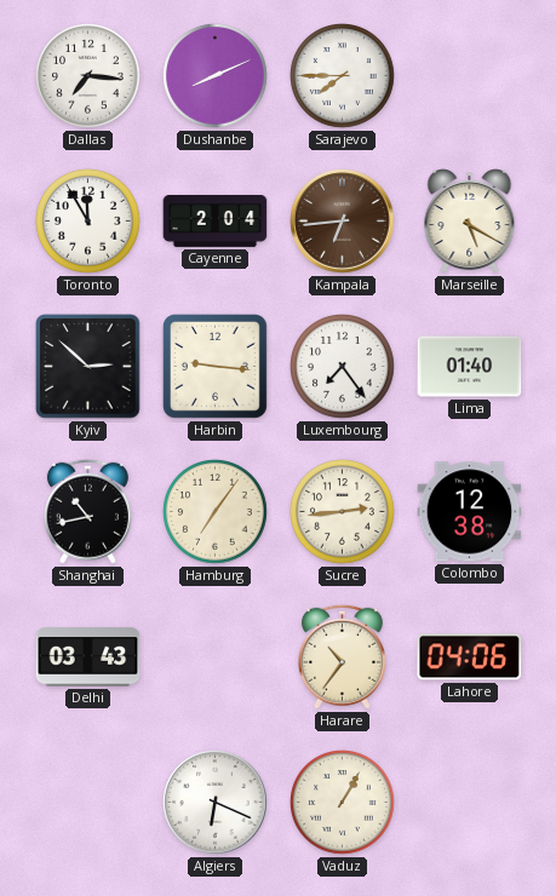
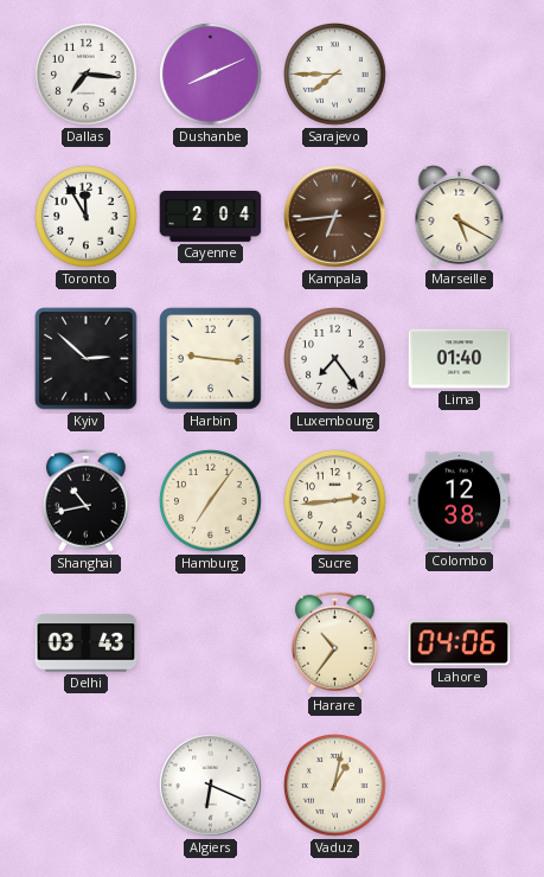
Vaduz: 1:05 -> 1:02 (335, 786)
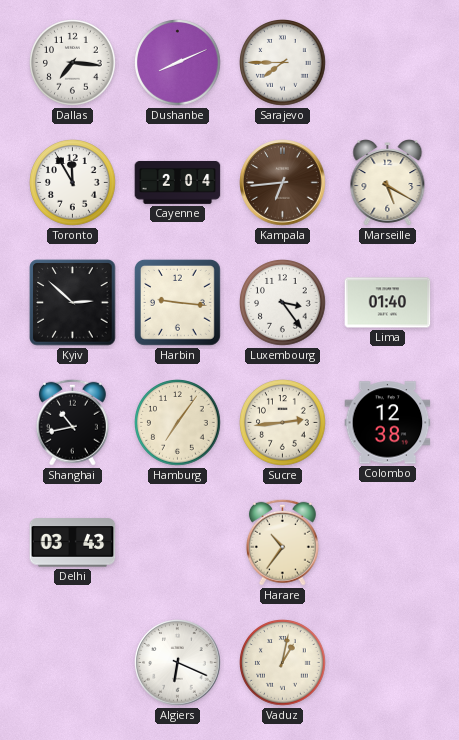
Luxembourg: 7:24 -> 3:24 (283, 303)
Lahore: 04:06 -> none (460, 644)
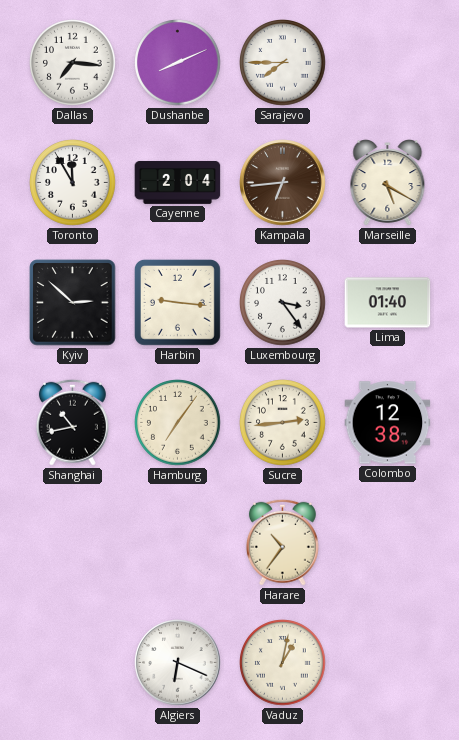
Delhi: 03:43 -> none (73, 543)
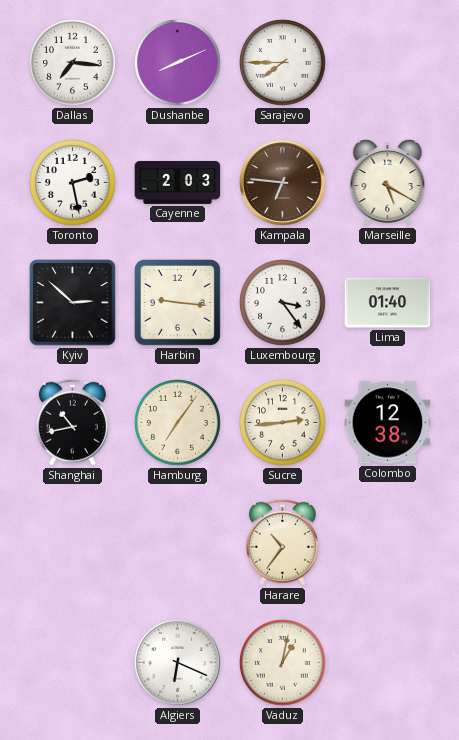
Toronto: 11:55 -> 2:28 (73, 183)
Cayenne: 2:04 -> 2:03 (178, 182)
Kampala: 6:44 -> 6:46 (283, 183)
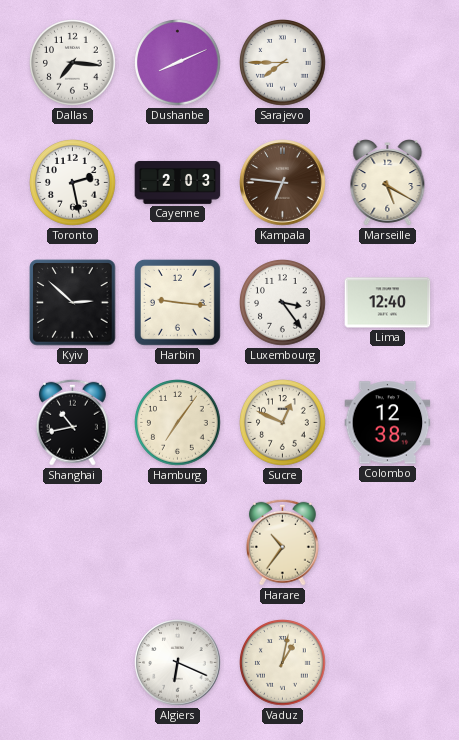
Lima: 01:40 -> 12:40 (388, 303)
Sucre: 2:44 -> 12:49 (283, 423)
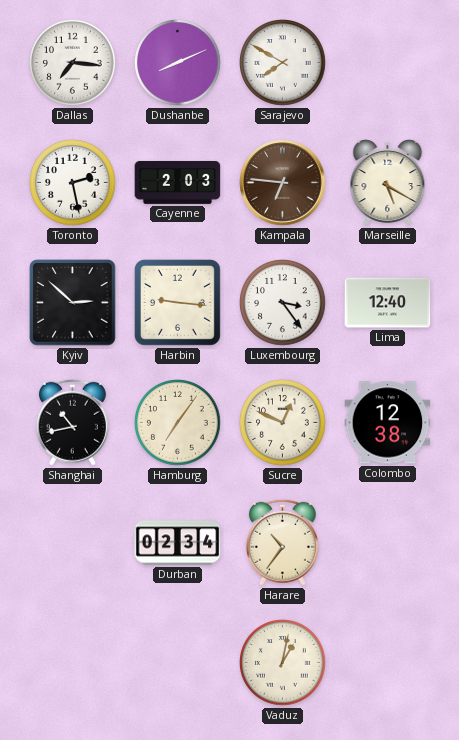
Sarajevo: 7:45 -> 7:50 (283, 63)
Durban: none -> 02:34 (178, 543)
Algiers: 6:19 -> none (178, 663)
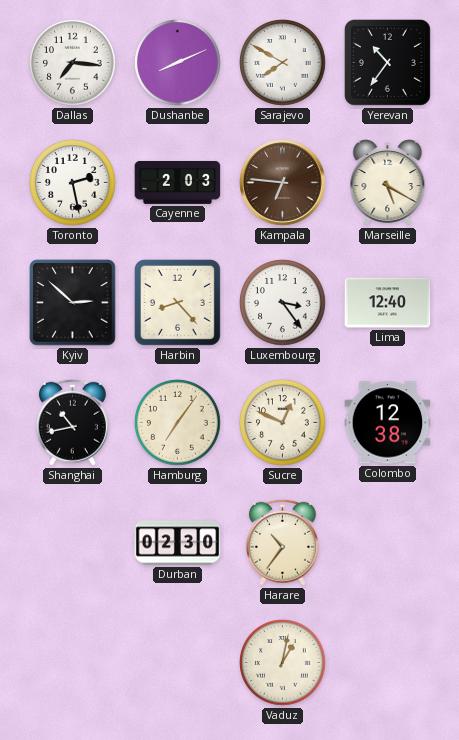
Yerevan: none -> 10:36 (387, 62)
Harbin: 9:16 -> 8:23 (177, 302)
Durban: 02:34 -> 02:30 (178, 543)
